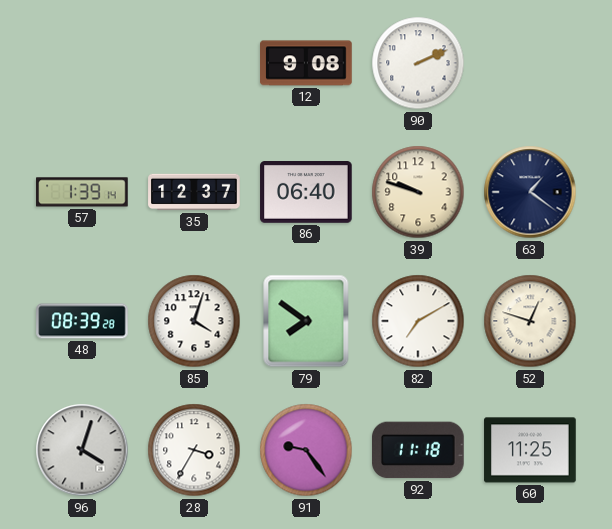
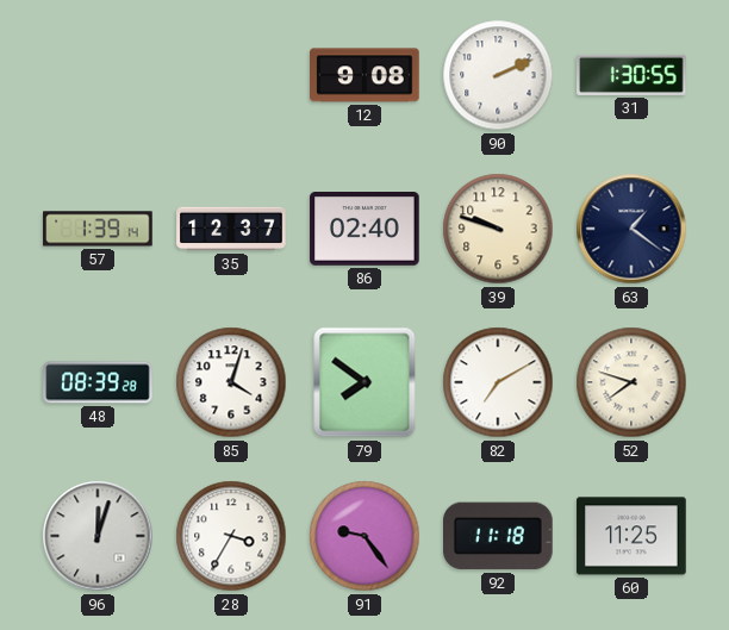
31: none -> 1:30 (631, 75)
86: 06:40 -> 02:40 (364, 230)
52: 12:48 -> 7:48 (631, 382)
96: 4:03 -> 12:03 (98, 536)
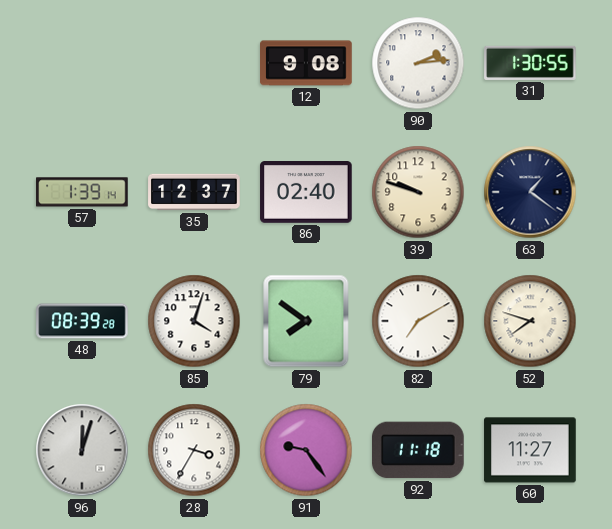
90: 2:11 -> 2:14 (418, 63)
60: 11:25 -> 11:27 (530, 450)
